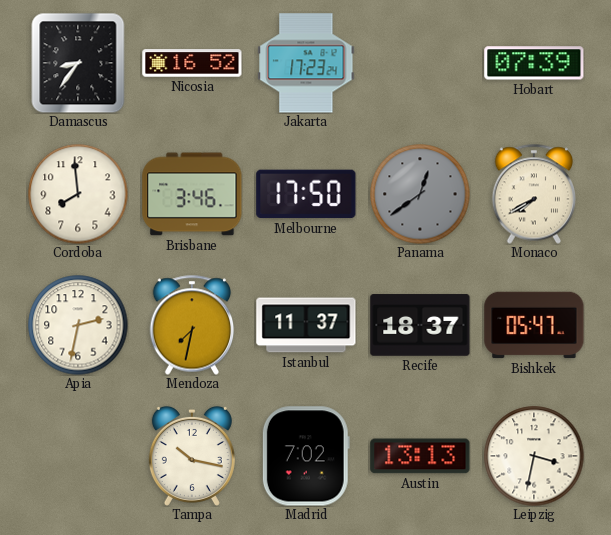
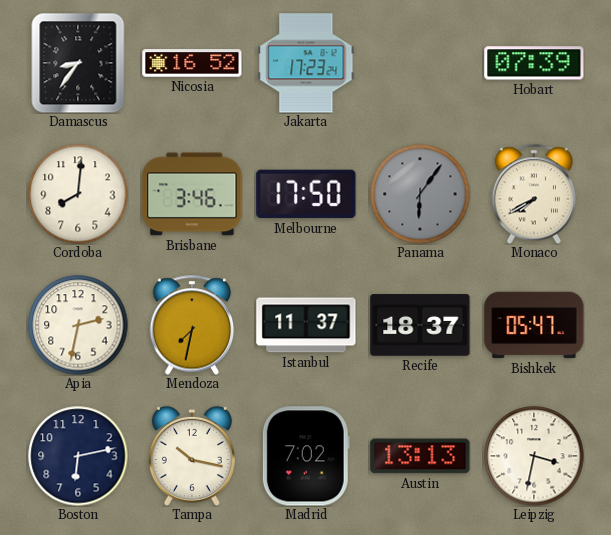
Cordoba: 7:59 -> 8:01 (78, 194)
Panama: 12:39 -> 6:06 (420, 194)
Boston: none -> 6:13 (78, 456)
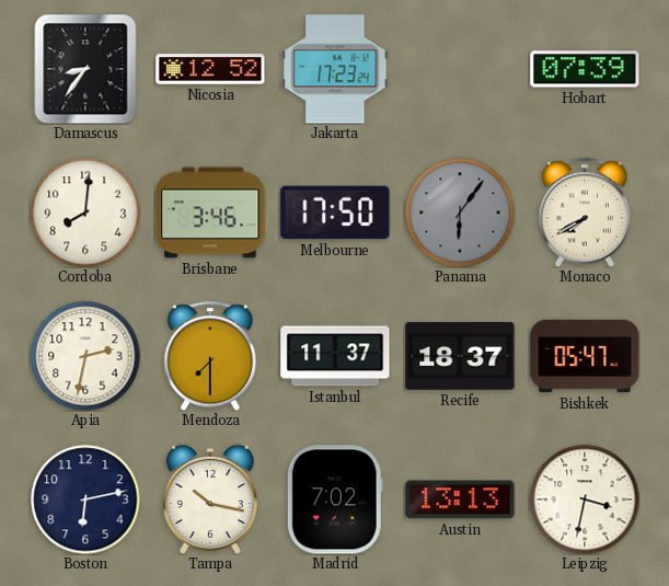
Nicosia: 16:52 -> 12:52 (210, 69)
Mendoza: 7:32 -> 7:30 (210, 356)
